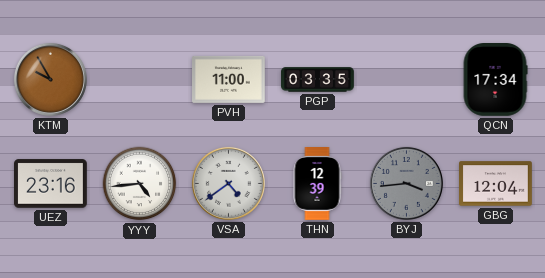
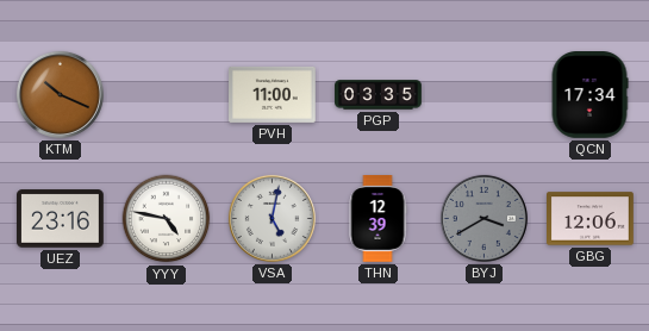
KTM: 9:55 -> 10:19 (60, 94)
YYY: 4:44 -> 4:47 (167, 219)
VSA: 4:39 -> 5:02 (272, 218)
BYJ: 3:44 -> 3:40 (483, 218)
GBG: 12:04 -> 12:06 (591, 219)
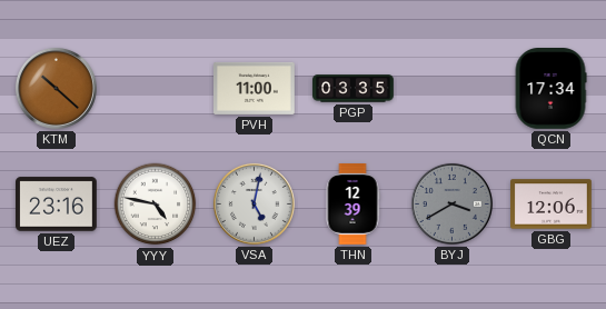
KTM: 10:19 -> 10:22 (56, 88)
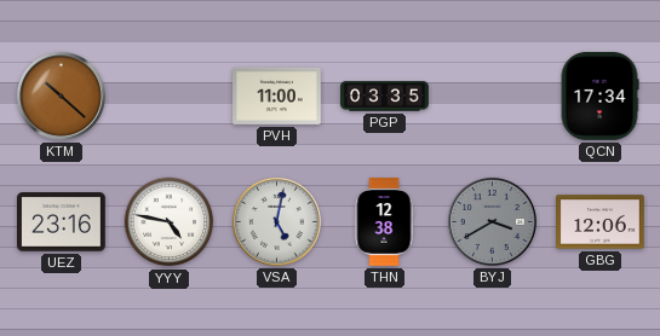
THN: 12:39 -> 12:38 (384, 222)
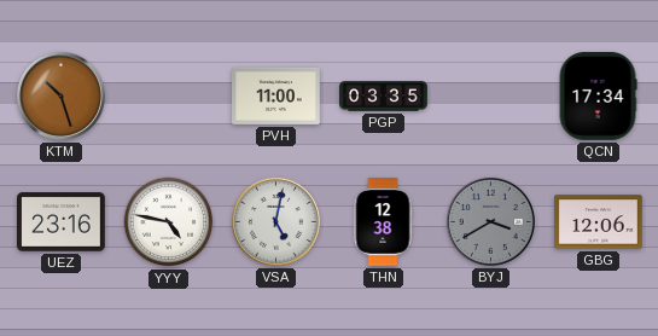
KTM: 10:22 -> 10:27 (60, 95)
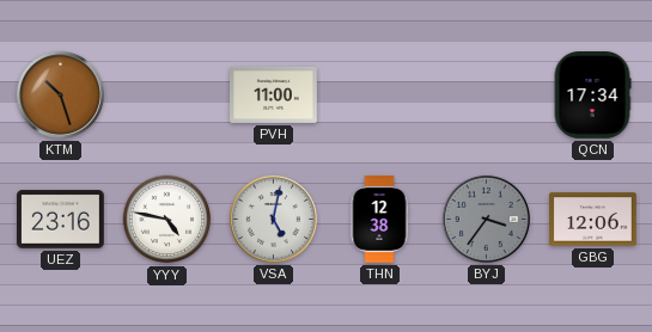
PGP: 03:35 -> none (384, 97)
BYJ: 3:40 -> 3:36 (486, 219)
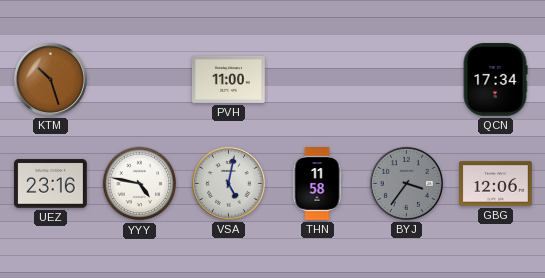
THN: 12:38 -> 11:58 (317, 184)
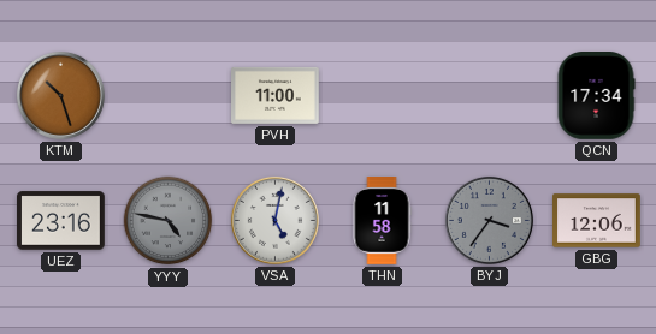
YYY dial: white -> grey (169, 221)
